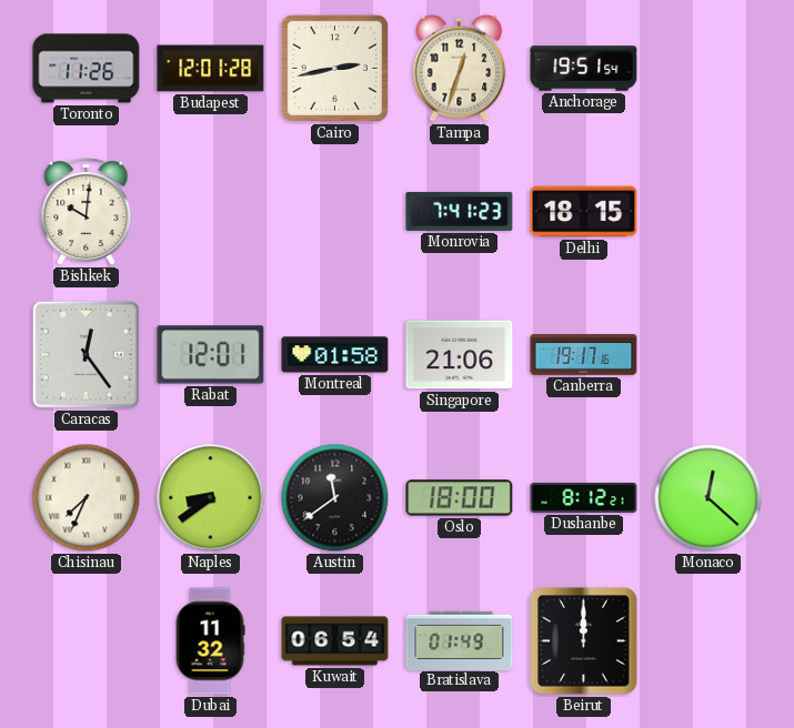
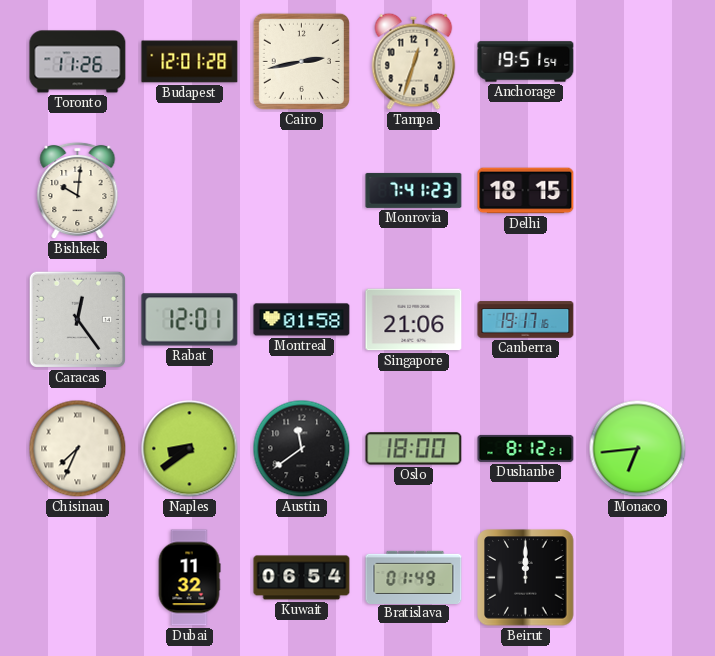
Monaco: 12:22 -> 6:44 (638, 449)
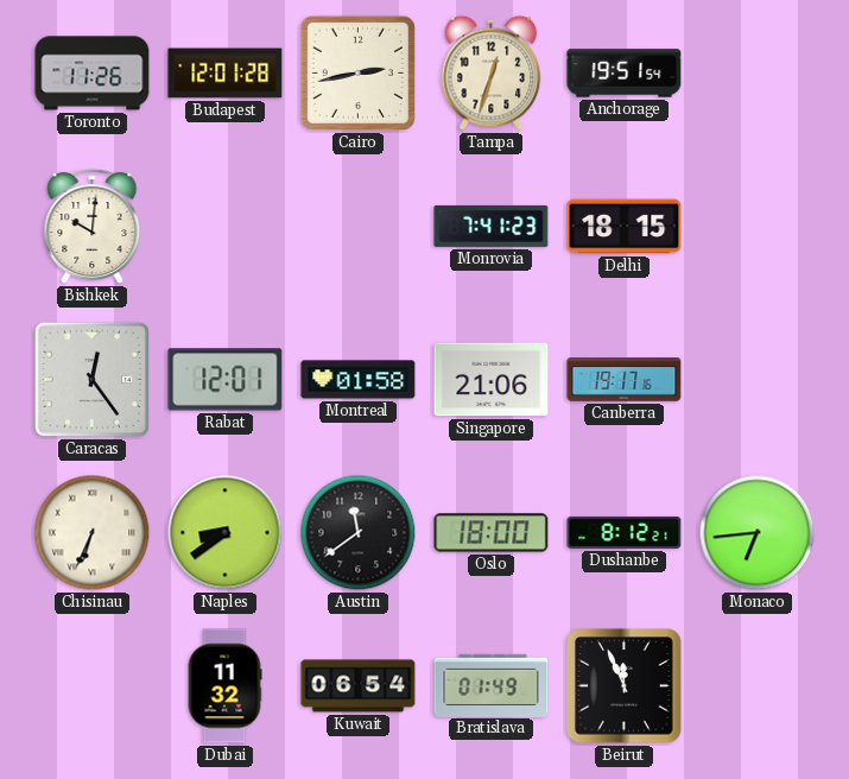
Chisinau: 7:34 -> 6:34 (93, 533)
Beirut: 12:00 -> 11:56 (625, 686)
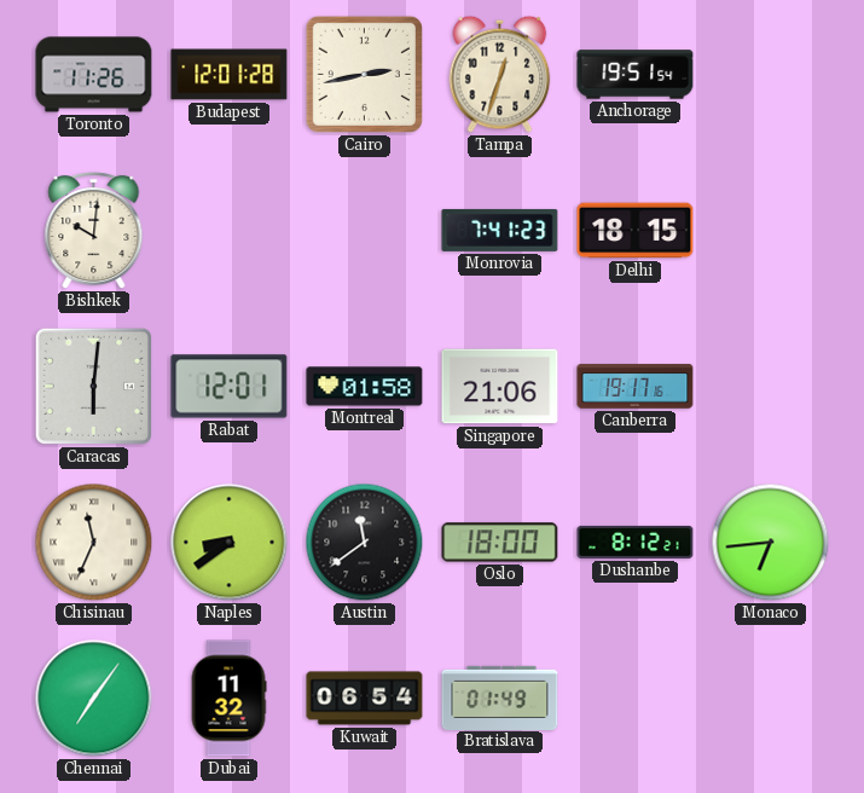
Caracas: 12:24 -> 6:01 (93, 386)
Chisinau: 6:34 -> 11:34 (94, 543)
Chennai: none -> 7:06 (94, 699)
Beirut: 11:56 -> none (625, 686)
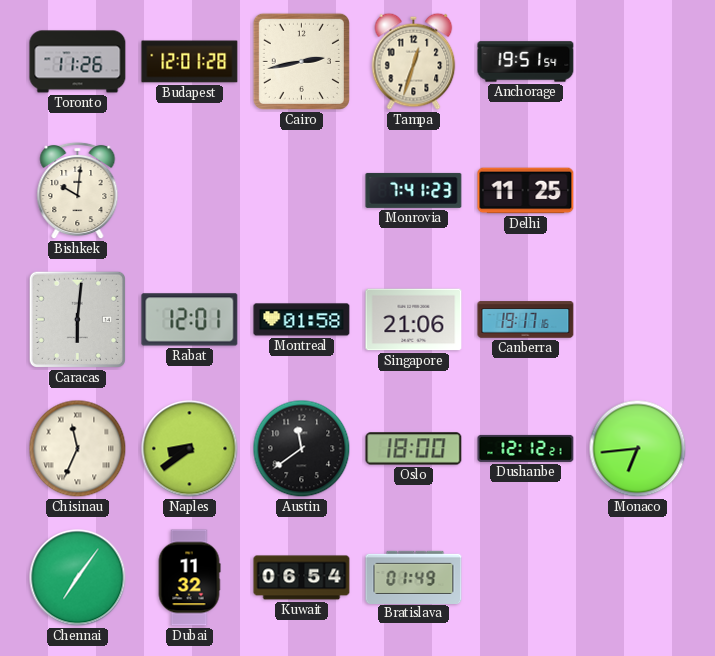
Delhi: 18:15 -> 11:25 (526, 191)
Dushanbe: 8:12 -> 12:12 (526, 448)
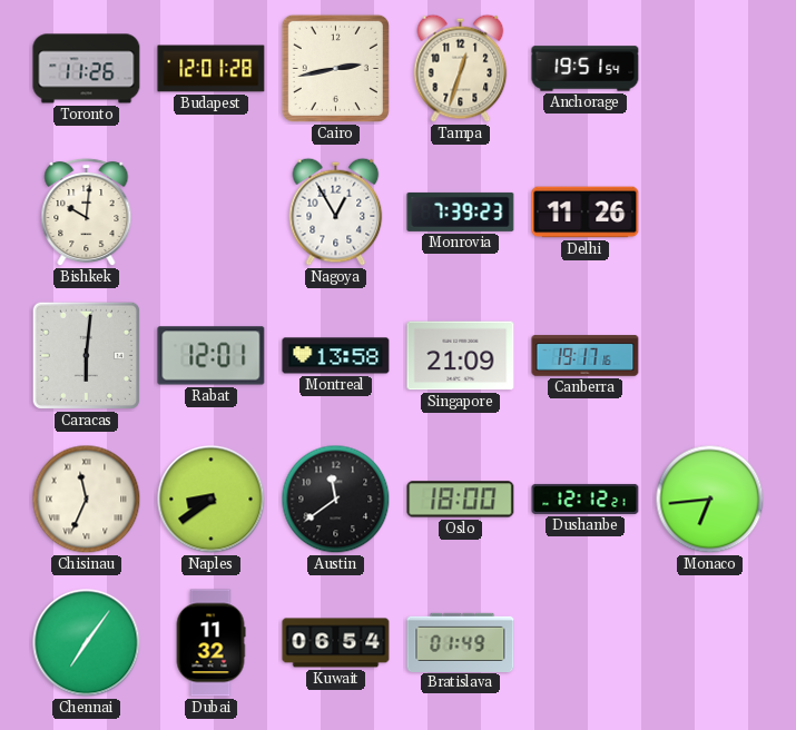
Nagoya: none -> 12:55 (336, 211)
Monrovia: 7:41 -> 7:39 (461, 211)
Delhi: 11:25 -> 11:26 (586, 213)
Montreal: 01:58 -> 13:58 (336, 356)
Singapore: 21:06 -> 21:09 (461, 356)
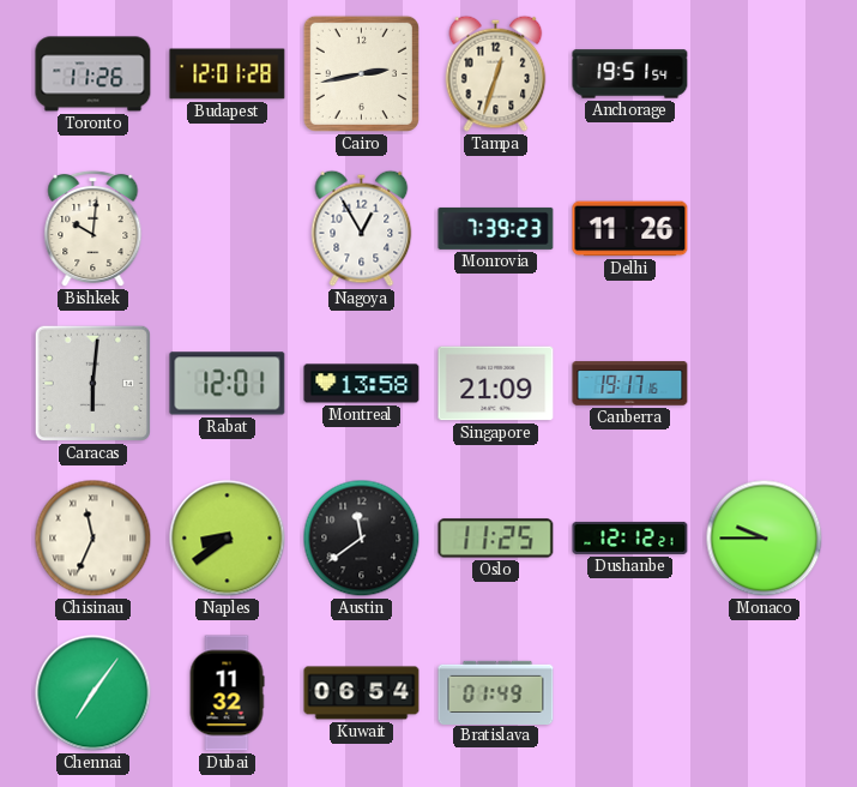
Oslo: 18:00 -> 11:25 (496, 539)
Monaco: 6:44 -> 9:45 (765, 539)
